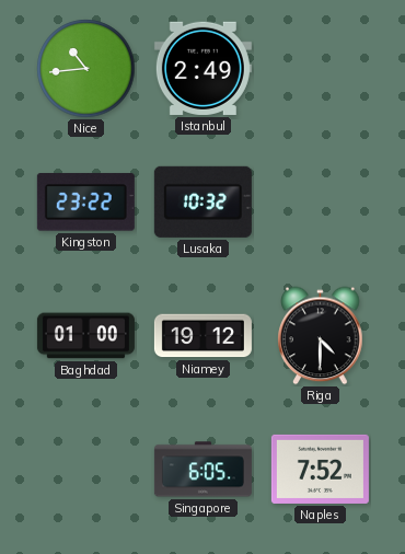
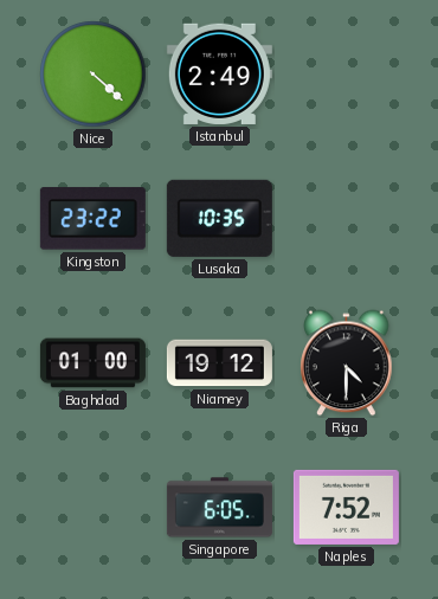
Nice: 10:44 -> 4:22 (94, 75)
Lusaka: 10:32 -> 10:35 (219, 218)
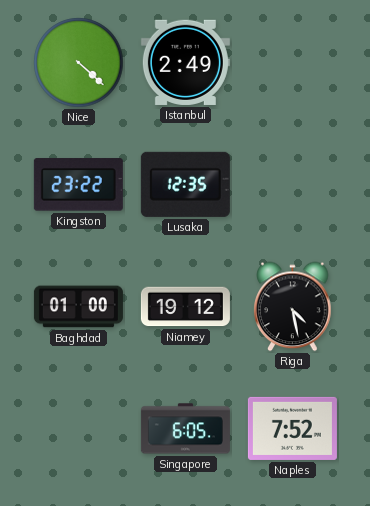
Lusaka: 10:35 -> 12:35 (185, 184)
Riga: 4:30 -> 4:28 (293, 307)
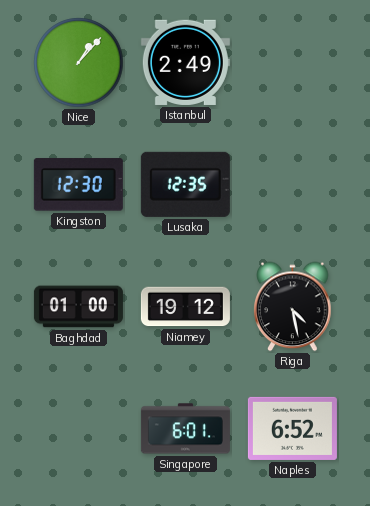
Nice: 4:22 -> 1:07 (79, 63)
Kingston: 23:22 -> 12:30 (78, 185)
Singapore: 6:05 -> 6:01 (185, 429)
Naples: 7:52 -> 6:52 (292, 428)
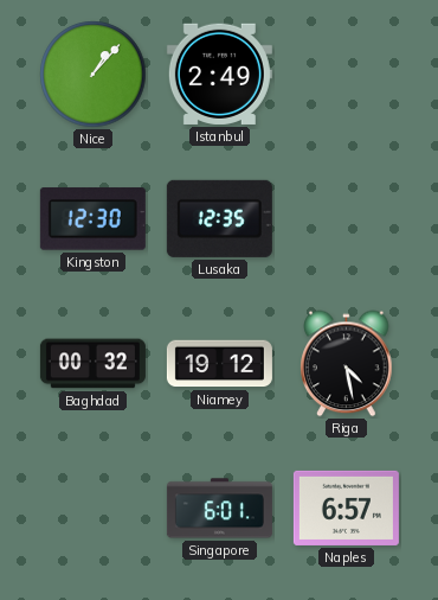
Baghdad: 01:00 -> 00:32 (92, 364)
Naples: 6:52 -> 6:57 (346, 508)
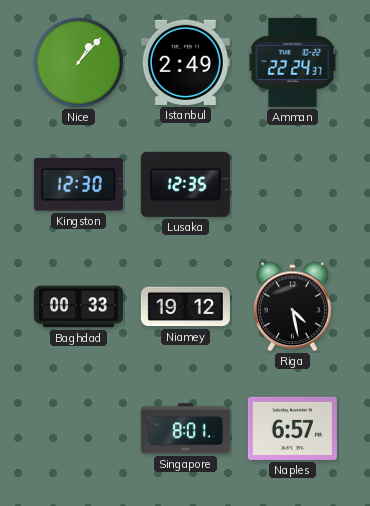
Amman: none -> 22:24 (293, 62)
Baghdad: 00:32 -> 00:33 (78, 307)
Singapore: 6:01 -> 8:01 (185, 429)
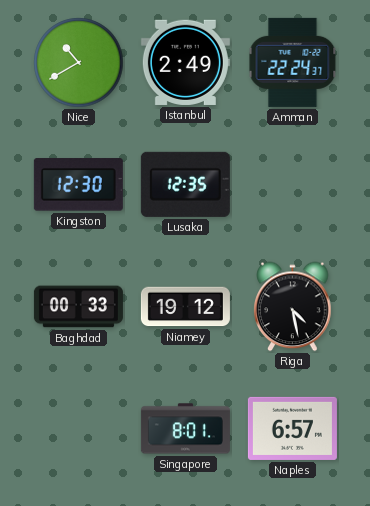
Nice: 1:07 -> 10:40 (79, 63)
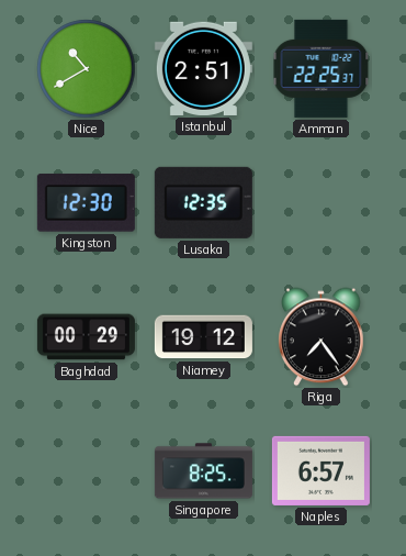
Istanbul: 2:49 -> 2:51 (203, 68)
Amman: 22:24 -> 22:25 (322, 68)
Baghdad: 00:33 -> 00:29 (86, 337)
Riga: 4:28 -> 7:24 (322, 337)
Singapore: 8:01 -> 8:25 (203, 471)
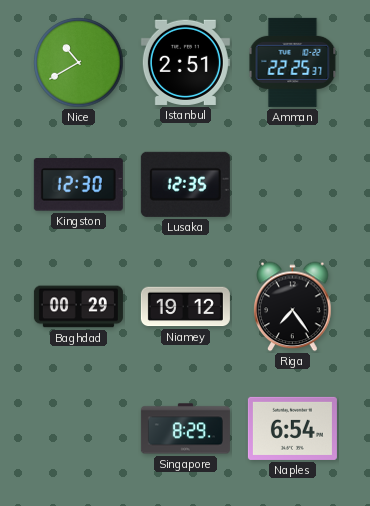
Singapore: 8:25 -> 8:29 (185, 429)
Naples: 6:57 -> 6:54 (292, 428)
